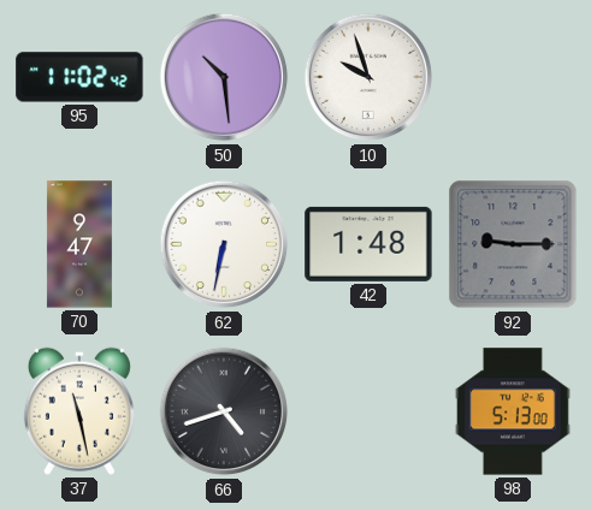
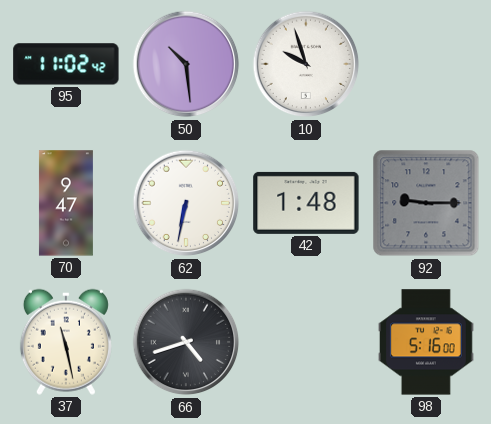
98: 5:13 -> 5:16 (426, 342)
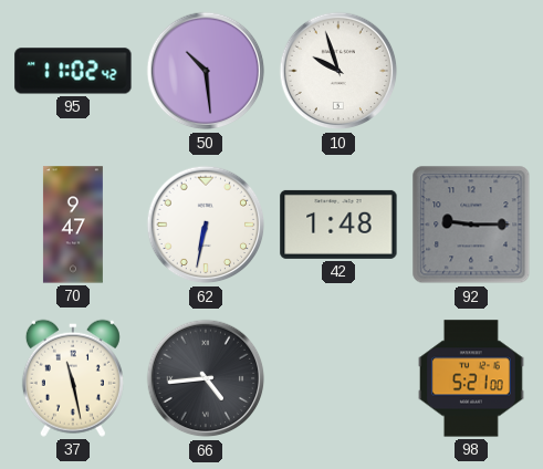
66: 4:42 -> 4:44 (206, 378)
98: 5:16 -> 5:21 (471, 378)
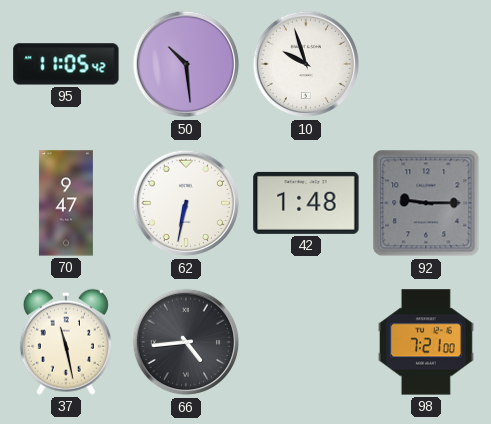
95: 11:02 -> 11:05 (66, 64)
98: 5:21 -> 7:21 (426, 342)
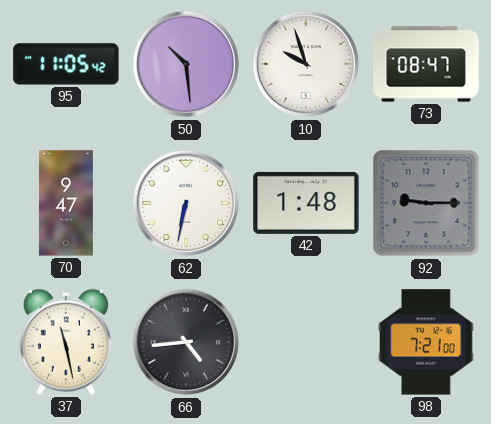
73: none -> 08:47 (426, 64)
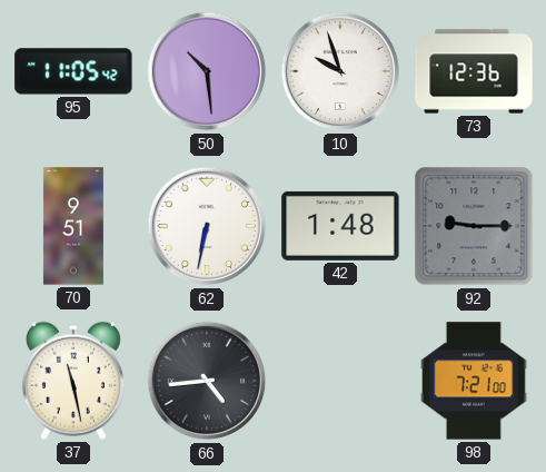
73: 08:47 -> 12:36 (474, 71)
70: 9:47 -> 9:51 (73, 226)
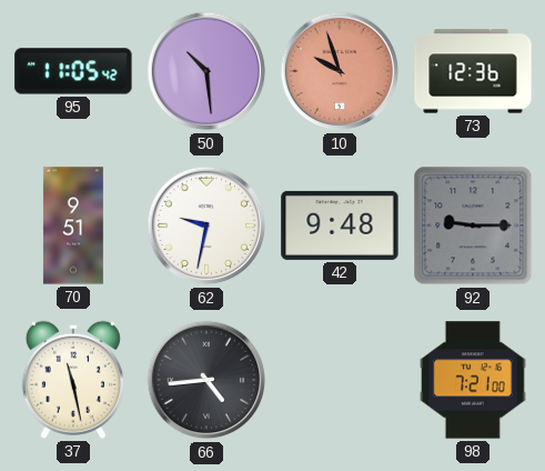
10 dial: white -> salmon (340, 71)
62: 6:32 -> 9:32 (206, 226)
42: 1:48 -> 9:48 (340, 226)
